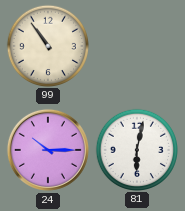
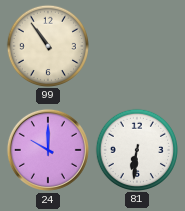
24: 10:15 -> 10:00 (48, 150)
81: 6:02 -> 6:31 (136, 149)
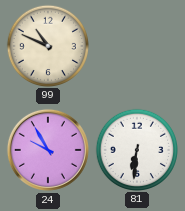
99: 10:54 -> 10:49 (47, 45)
24: 10:00 -> 9:55 (48, 150)
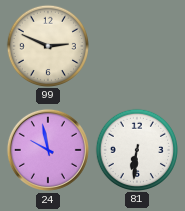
99: 10:49 -> 2:49 (47, 45)
24: 9:55 -> 9:58 (48, 150)
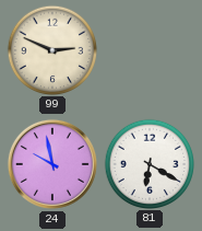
81: 6:31 -> 6:20 (148, 163)
